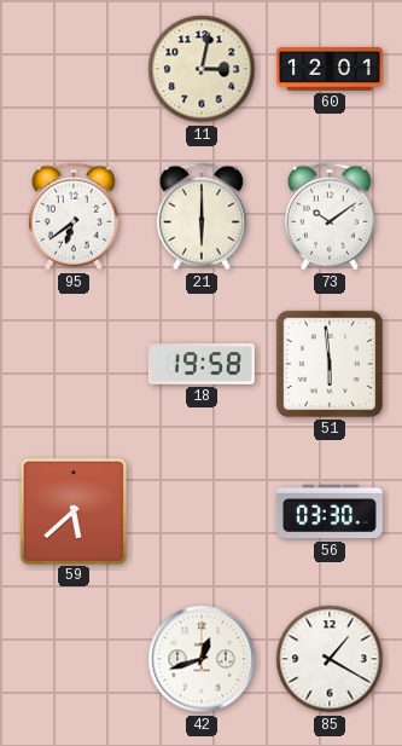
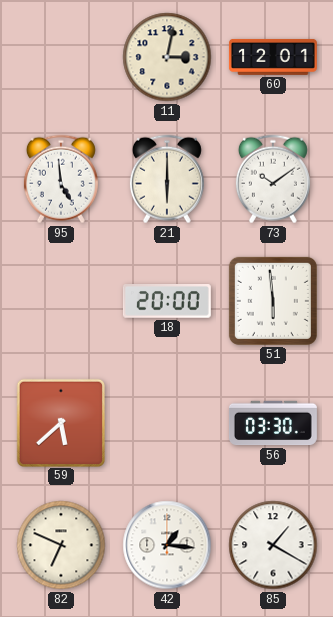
95: 6:39 -> 4:59 (61, 179)
18: 19:58 -> 20:00 (167, 302)
82: none -> 6:49 (61, 545)
42: 12:42 -> 1:16 (167, 545)
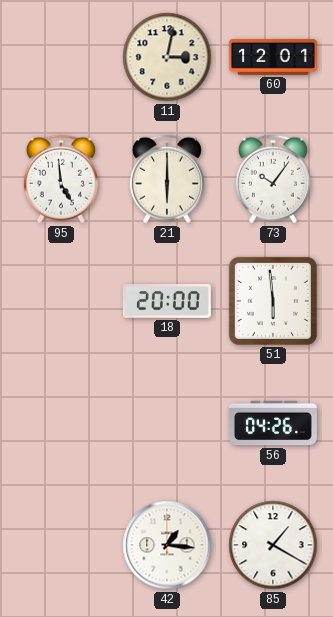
73: 10:09 -> 10:06 (273, 179)
59: 5:38 -> none (60, 422)
56: 03:30 -> 04:26 (273, 423)
82: 6:49 -> none (61, 545)
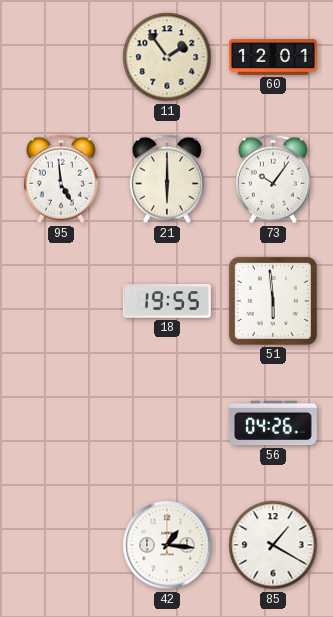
11: 3:02 -> 1:54 (167, 57)
18: 20:00 -> 19:55 (167, 302)
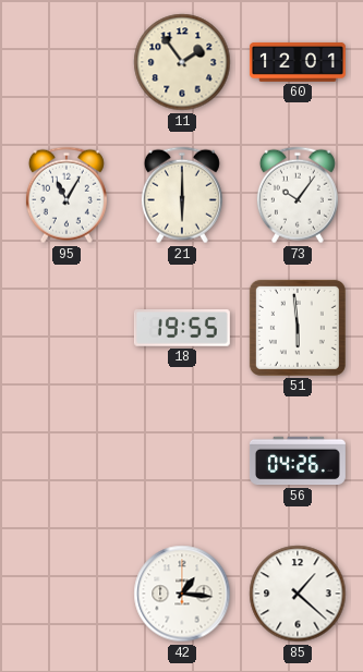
95: 4:59 -> 11:05 (66, 195)
85: 1:20 -> 1:22 (298, 594)
